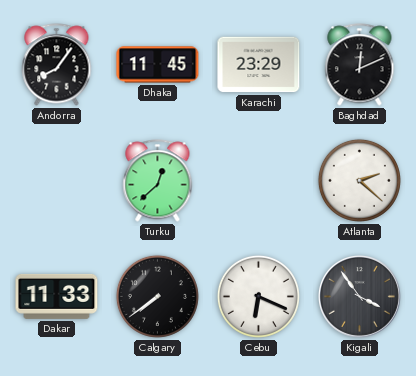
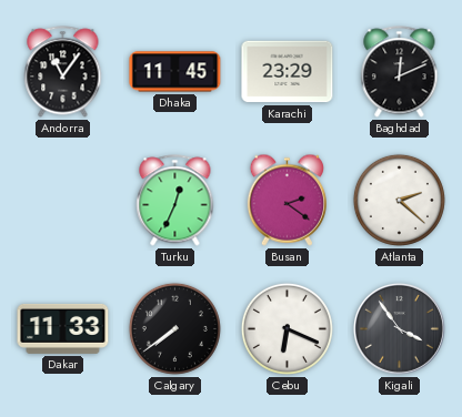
Andorra: 8:06 -> 11:06 (63, 72)
Turku: 12:38 -> 12:34 (175, 201)
Busan: none -> 2:21 (287, 200)
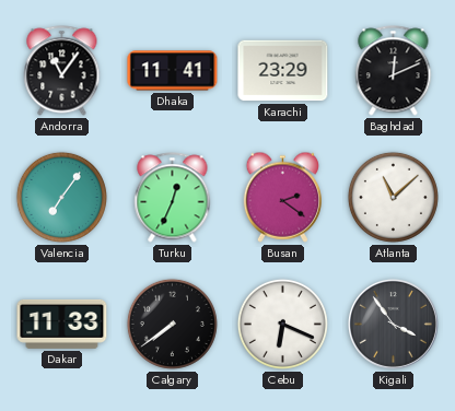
Dhaka: 11:45 -> 11:41 (173, 71)
Valencia: none -> 7:06 (61, 197)
Atlanta: 2:22 -> 11:08 (393, 197)
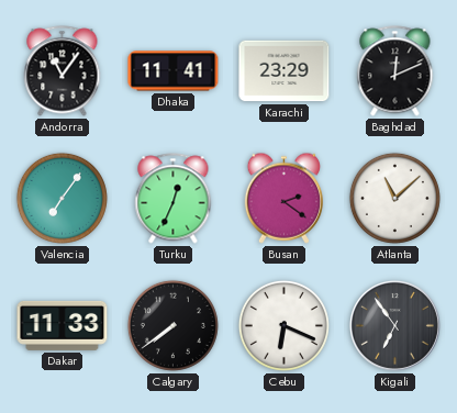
Kigali: 3:54 -> 6:54 (394, 325)
